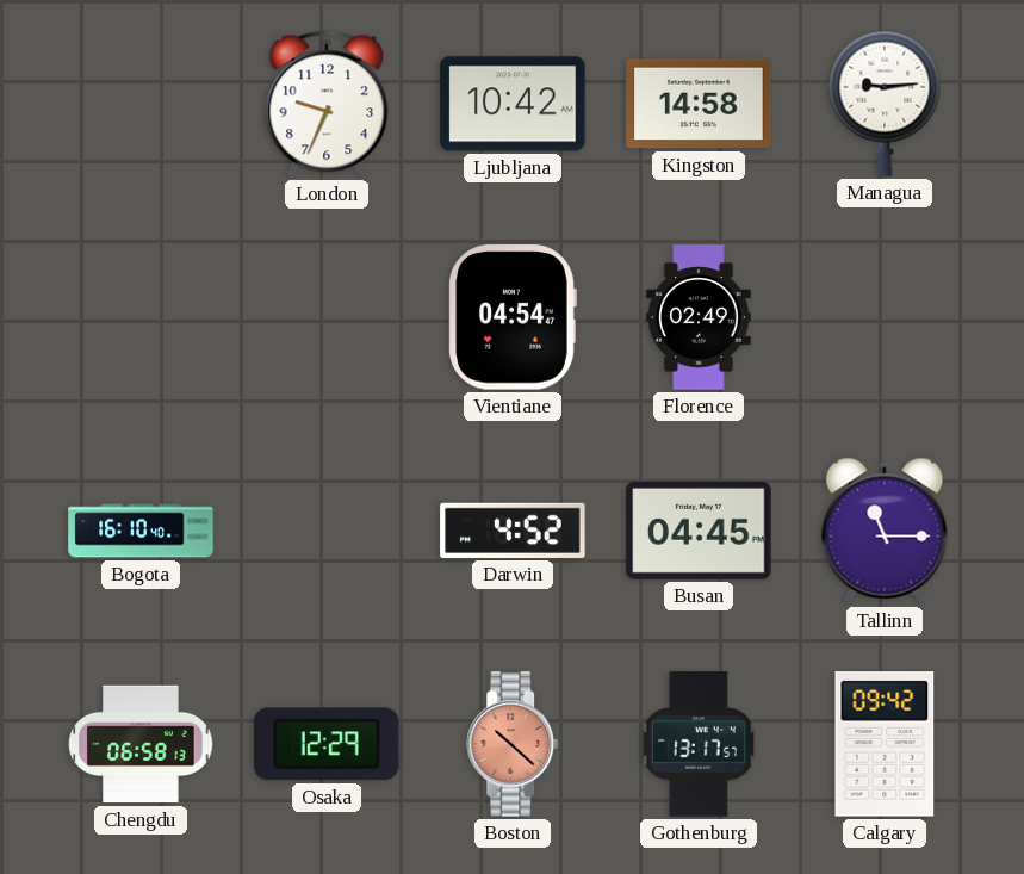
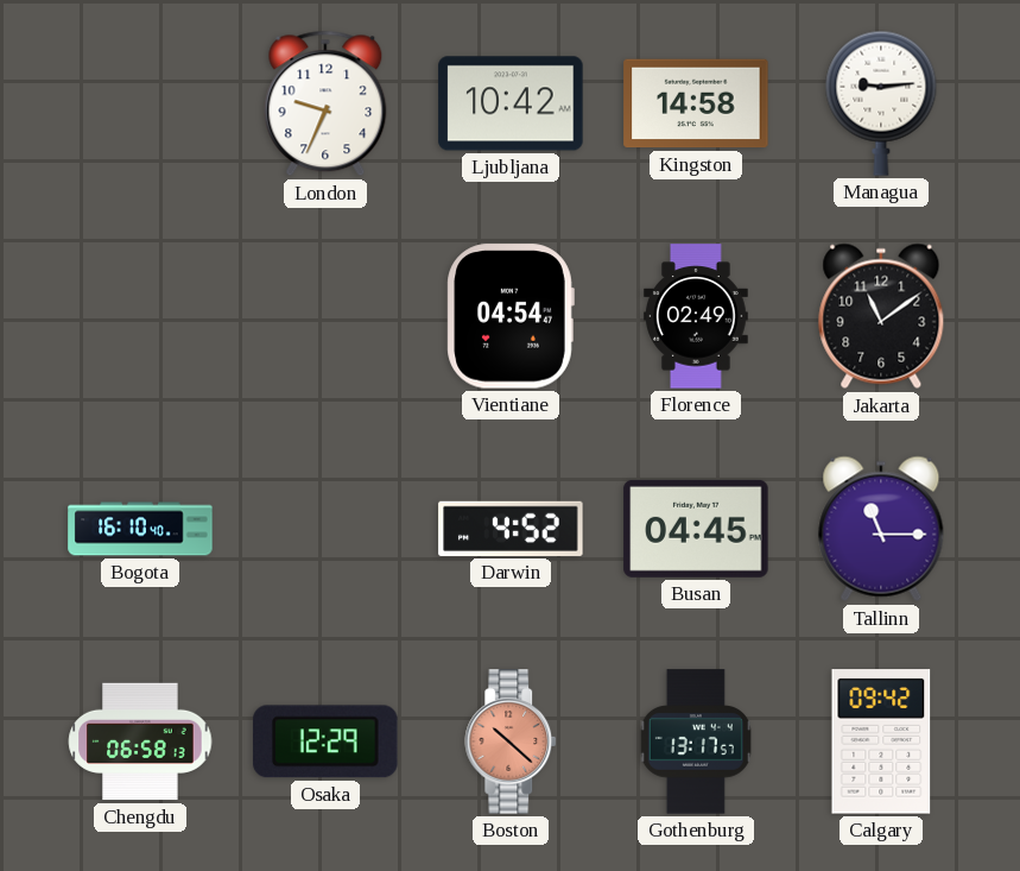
Jakarta: none -> 11:09 (881, 316)
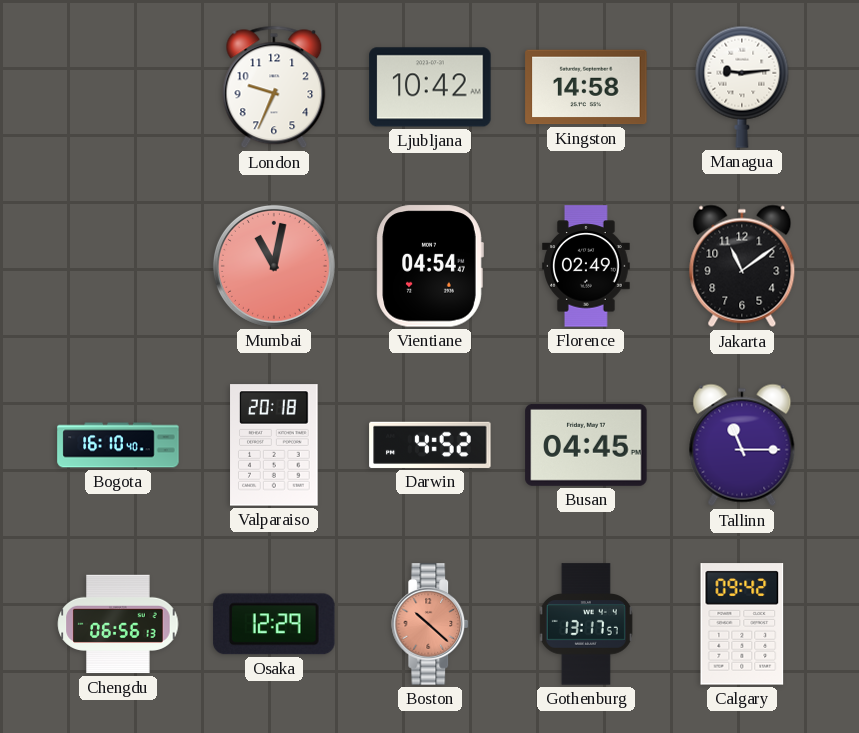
Mumbai: none -> 11:02 (274, 266)
Valparaiso: none -> 20:18 (274, 445)
Chengdu: 06:58 -> 06:56 (118, 624)
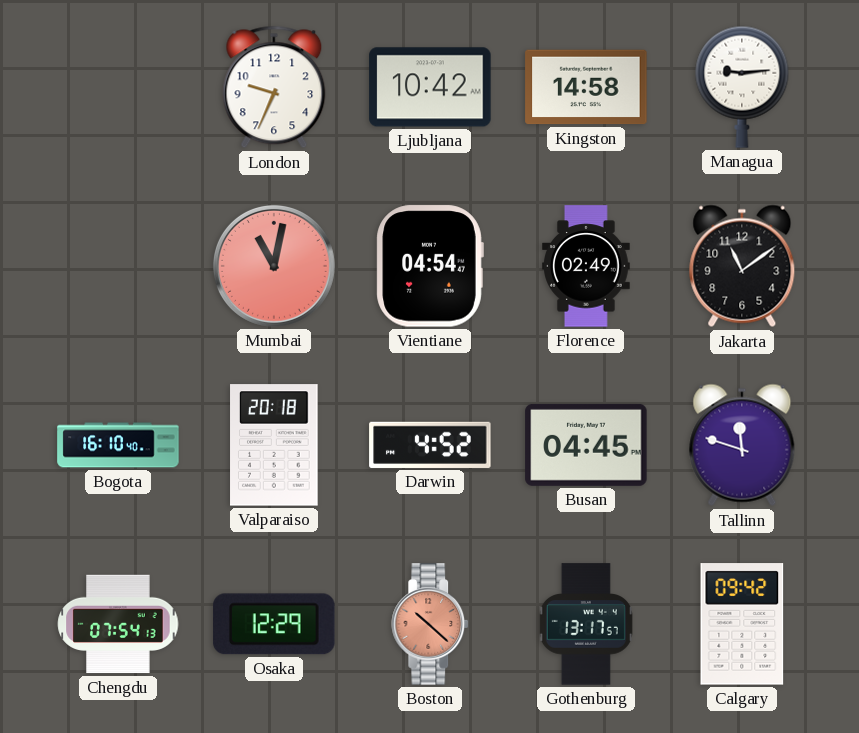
Tallinn: 11:15 -> 11:48 (742, 445)
Chengdu: 06:56 -> 07:54 (118, 624)
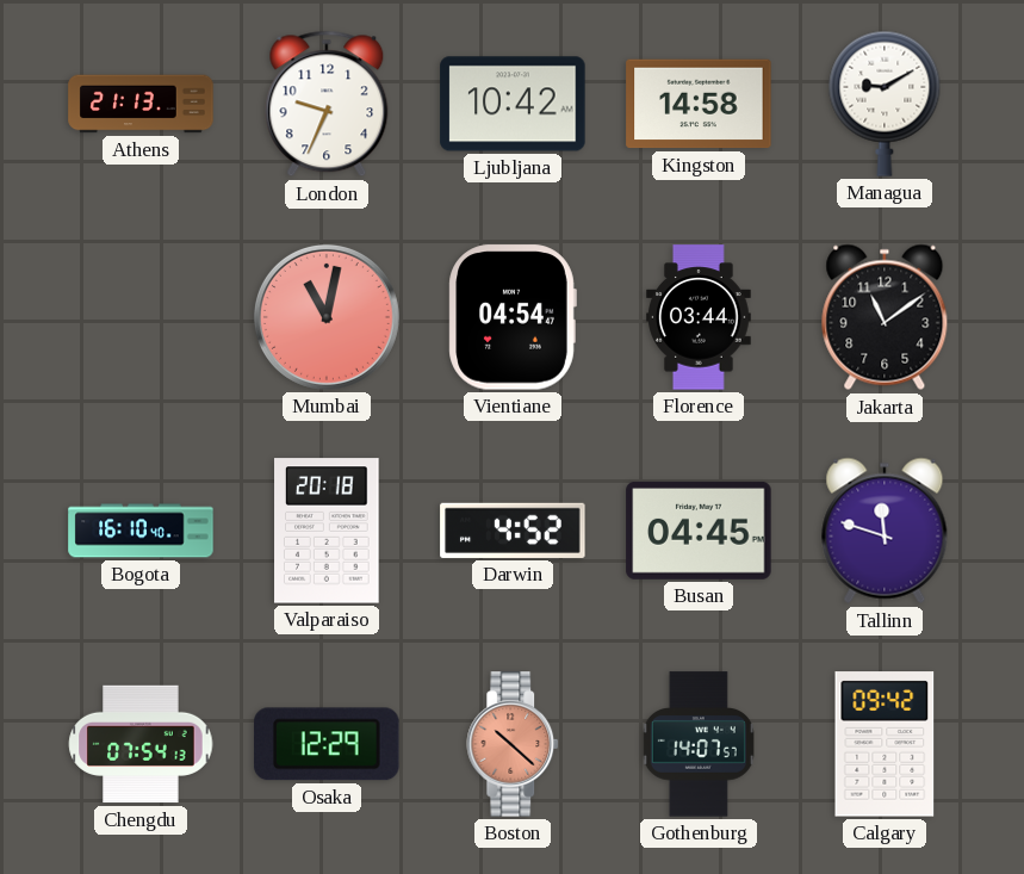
Athens: none -> 21:13 (141, 104)
Managua: 9:14 -> 9:10 (885, 104)
Florence: 02:49 -> 03:44 (700, 317)
Gothenburg: 13:17 -> 14:07 (699, 744)
